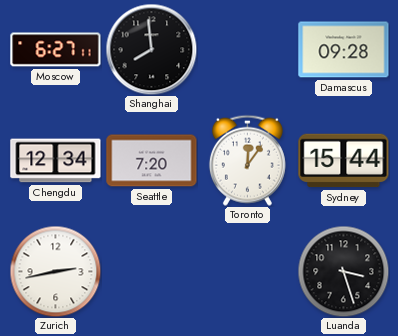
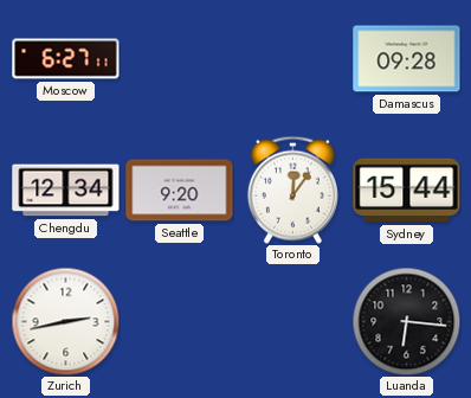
Shanghai: 7:59 -> none (151, 49)
Seattle: 7:20 -> 9:20 (180, 191)
Luanda: 3:27 -> 6:16 (406, 321)
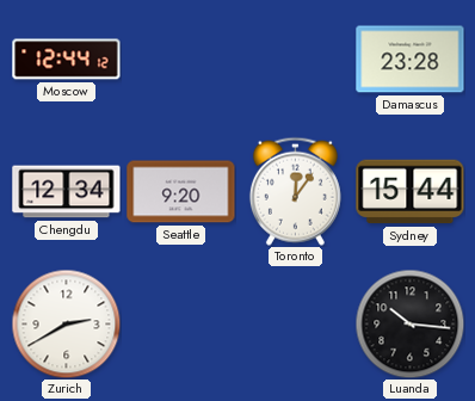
Moscow: 6:27 -> 12:44 (67, 60)
Damascus: 09:28 -> 23:28 (411, 60)
Zurich: 2:43 -> 2:40 (66, 323)
Luanda: 6:16 -> 10:16 (409, 323)
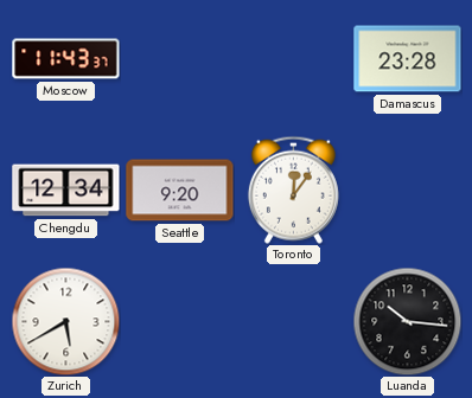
Moscow: 12:44 -> 11:43 (66, 59)
Sydney: 15:44 -> none (411, 192)
Zurich: 2:40 -> 5:40 (65, 321)
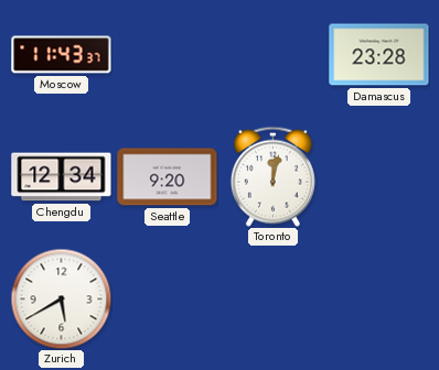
Toronto: 12:06 -> 12:02 (272, 176)
Luanda: 10:16 -> none (407, 321)
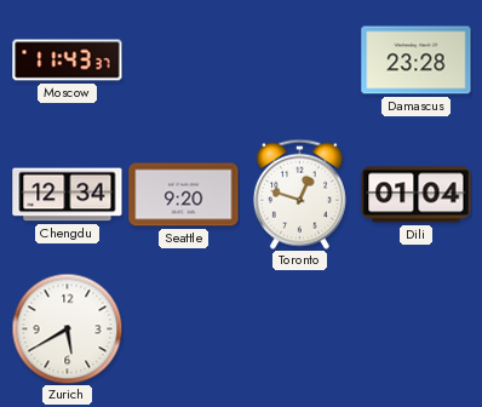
Toronto: 12:02 -> 12:48 (299, 194)
Dili: none -> 01:04 (417, 195)
